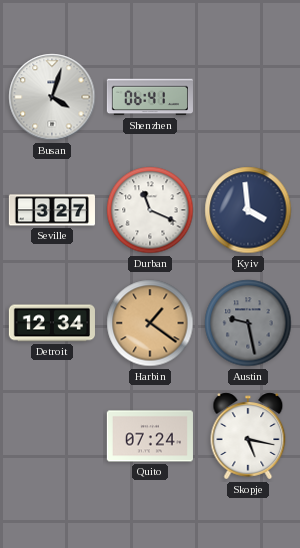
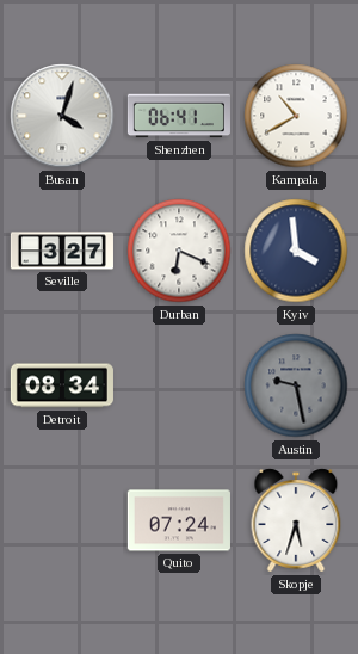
Kampala: none -> 10:40 (296, 116)
Durban: 11:19 -> 6:19 (179, 251)
Detroit: 12:34 -> 08:34 (62, 385)
Harbin: 1:21 -> none (150, 323)
Skopje: 5:17 -> 5:33 (296, 520)
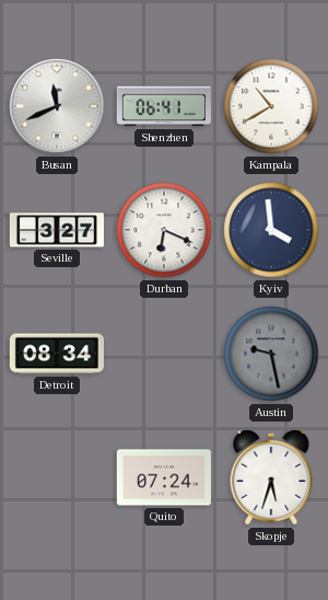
Busan: 4:03 -> 11:41 (57, 106)
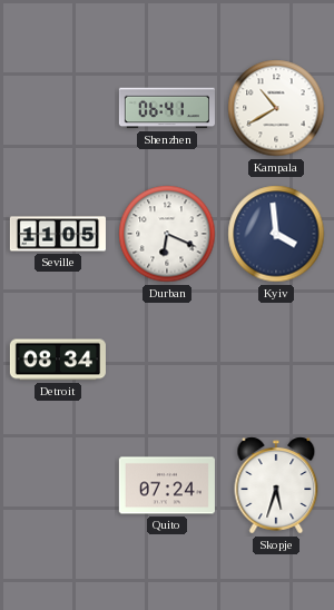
Busan: 11:41 -> none (57, 106)
Seville: 3:27 -> 11:05 (58, 234)
Austin: 9:28 -> none (271, 354)
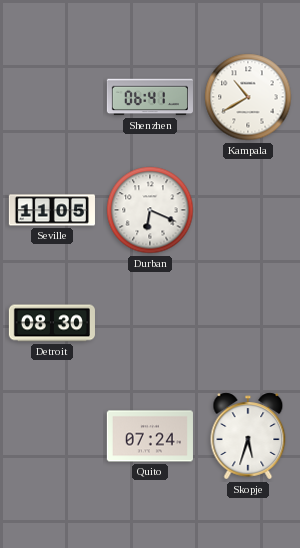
Kyiv: 3:59 -> none (276, 234)
Detroit: 08:34 -> 08:30 (52, 323)
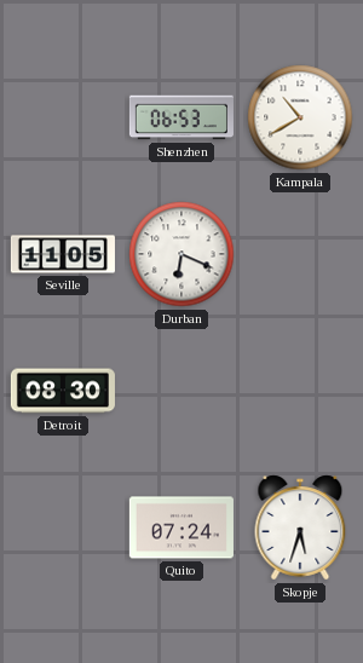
Shenzhen: 06:41 -> 06:53 (181, 117)
